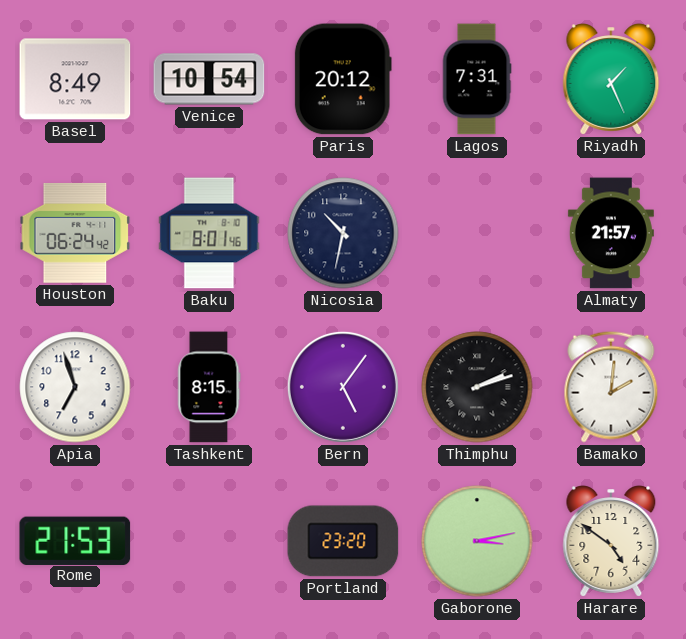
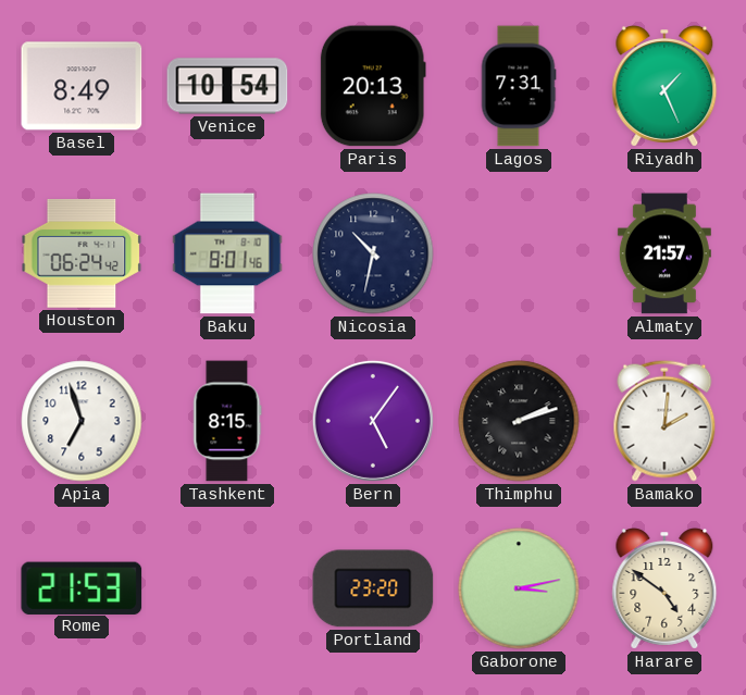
Paris: 20:12 -> 20:13 (373, 86)
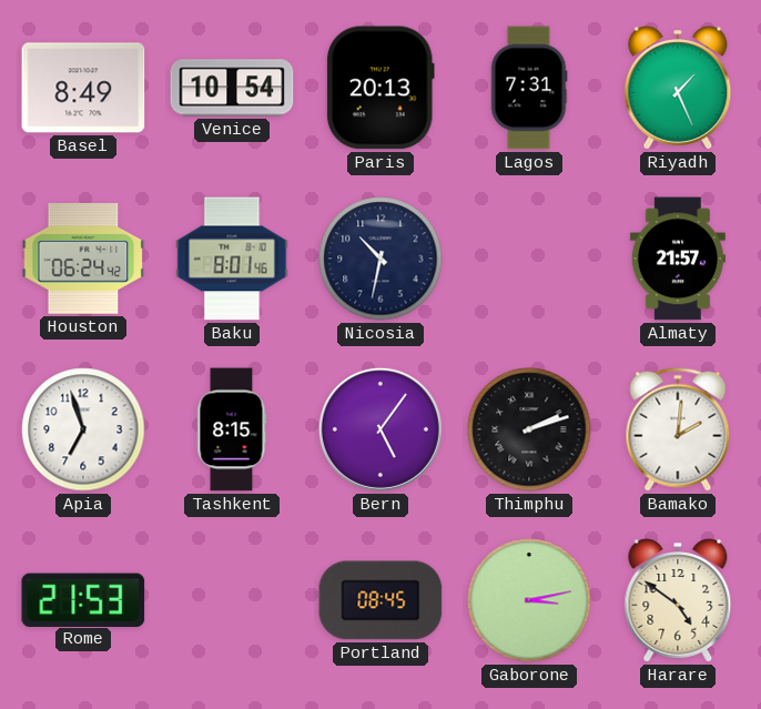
Portland: 23:20 -> 08:45 (380, 600)
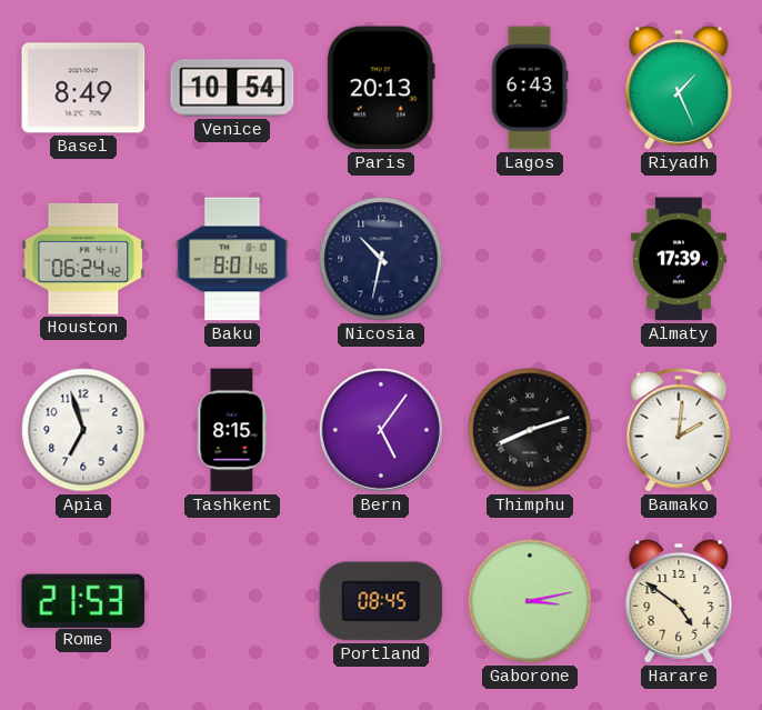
Lagos: 7:31 -> 6:43 (530, 88)
Almaty: 21:57 -> 17:39 (679, 259)
Thimphu: 2:12 -> 8:12 (530, 430)
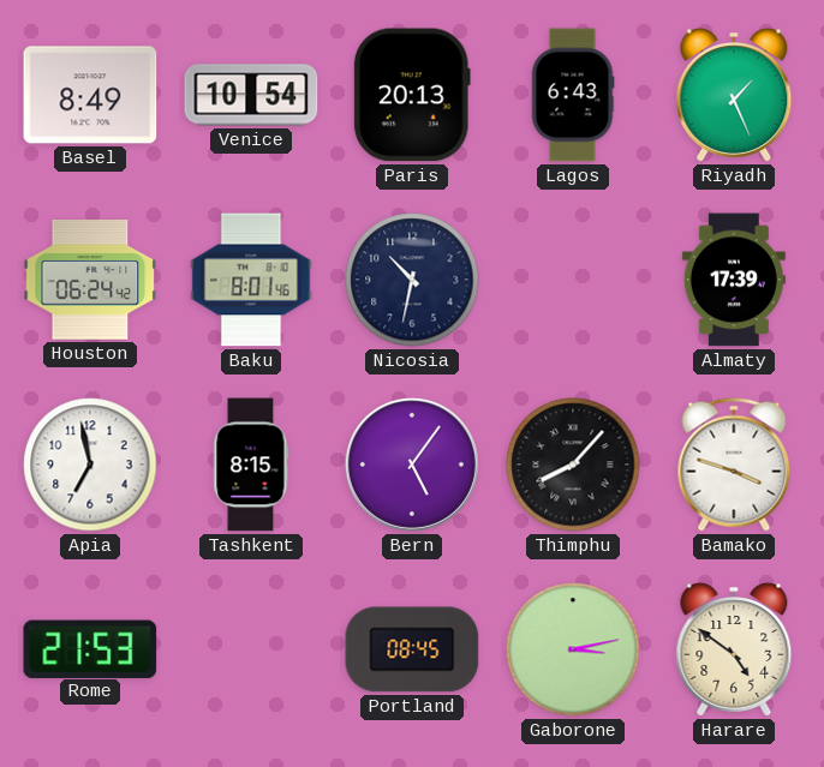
Apia: 6:57 -> 6:58 (90, 465)
Thimphu: 8:12 -> 8:07 (573, 465)
Bamako: 2:01 -> 3:48 (734, 465)
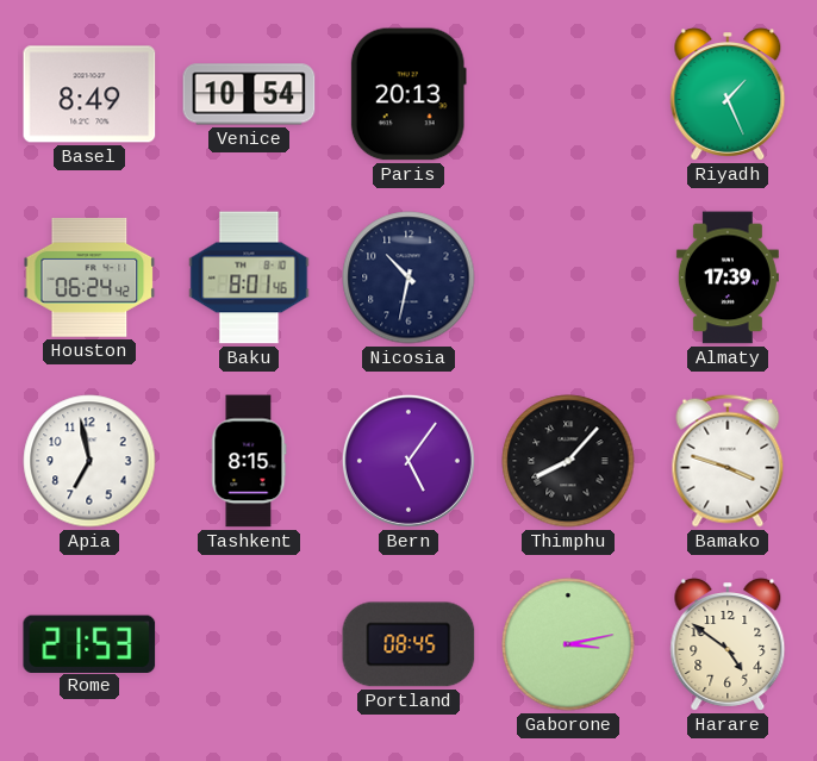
Lagos: 6:43 -> none (573, 95)
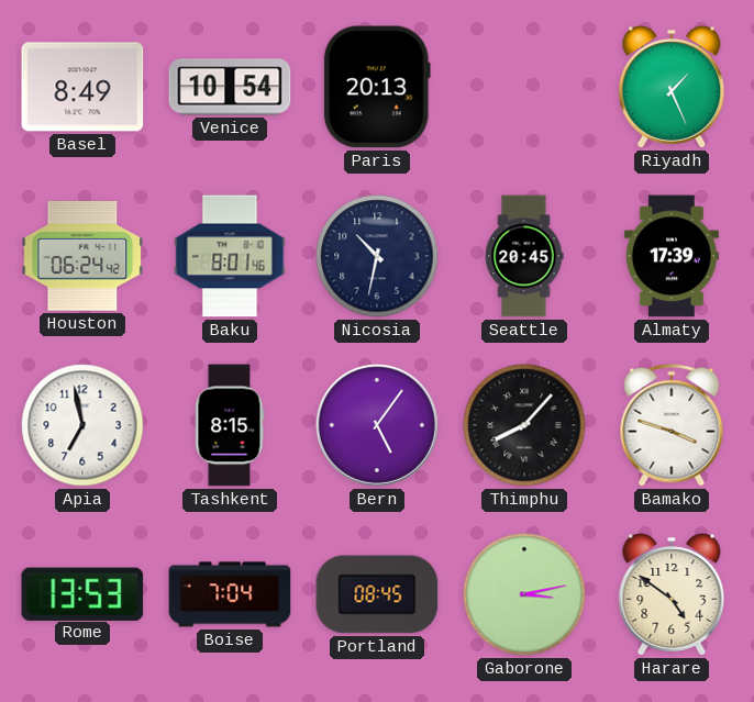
Seattle: none -> 20:45 (524, 256)
Rome: 21:53 -> 13:53 (82, 593)
Boise: none -> 7:04 (230, 594)
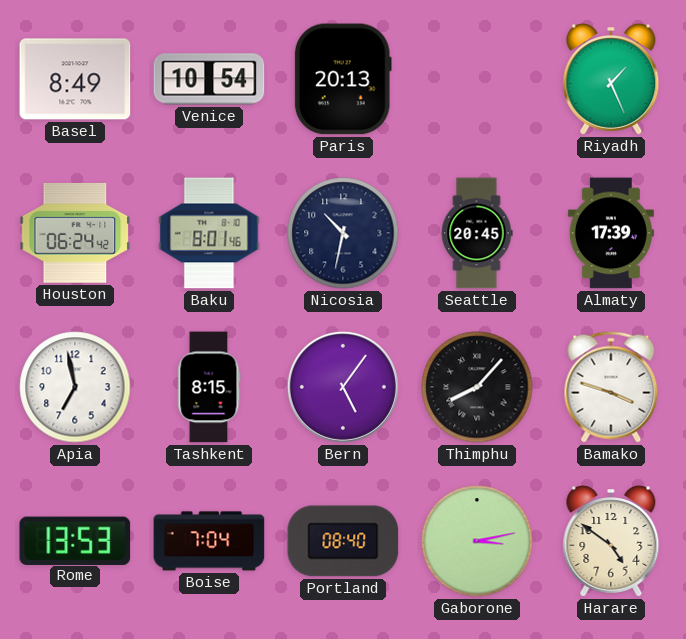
Portland: 08:45 -> 08:40 (343, 541)
